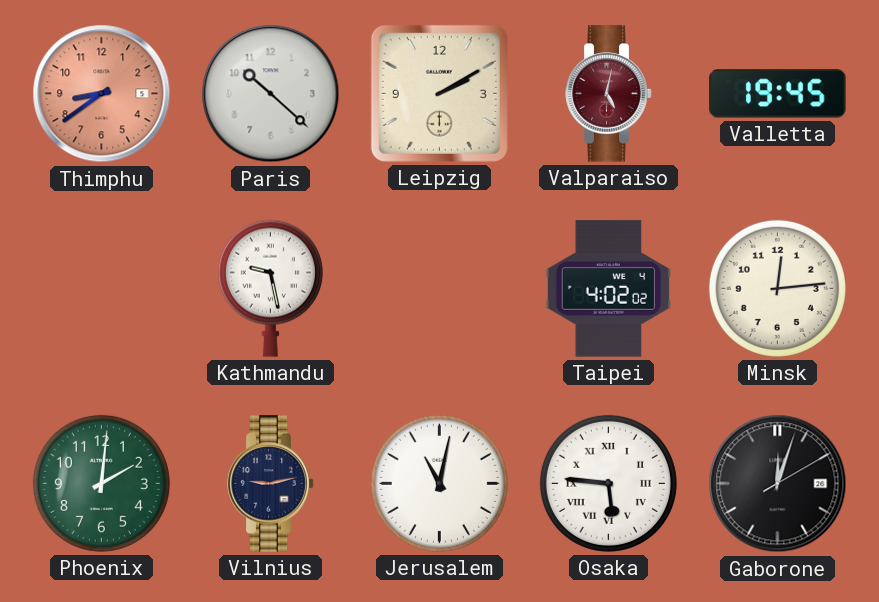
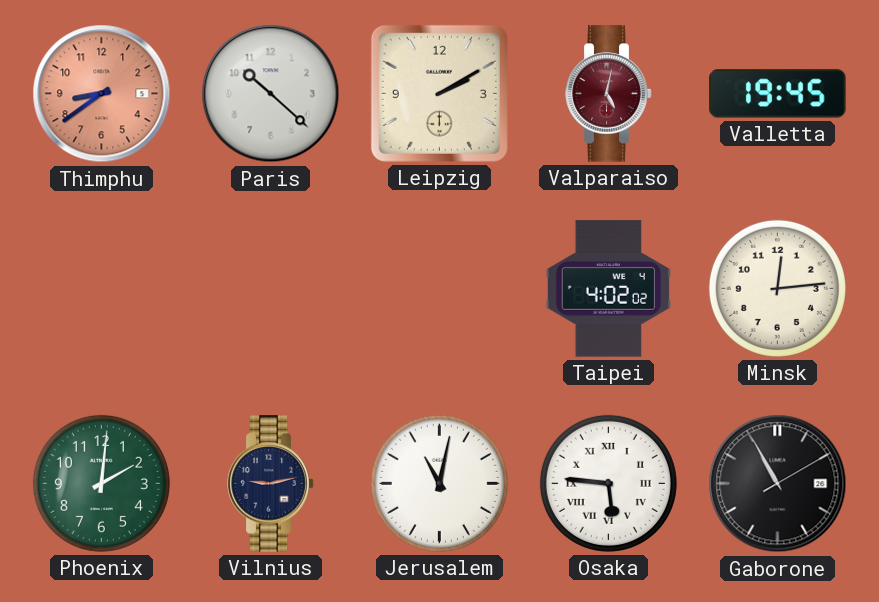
Kathmandu: 9:28 -> none (270, 288)
Gaborone: 12:03 -> 10:55 (778, 484)
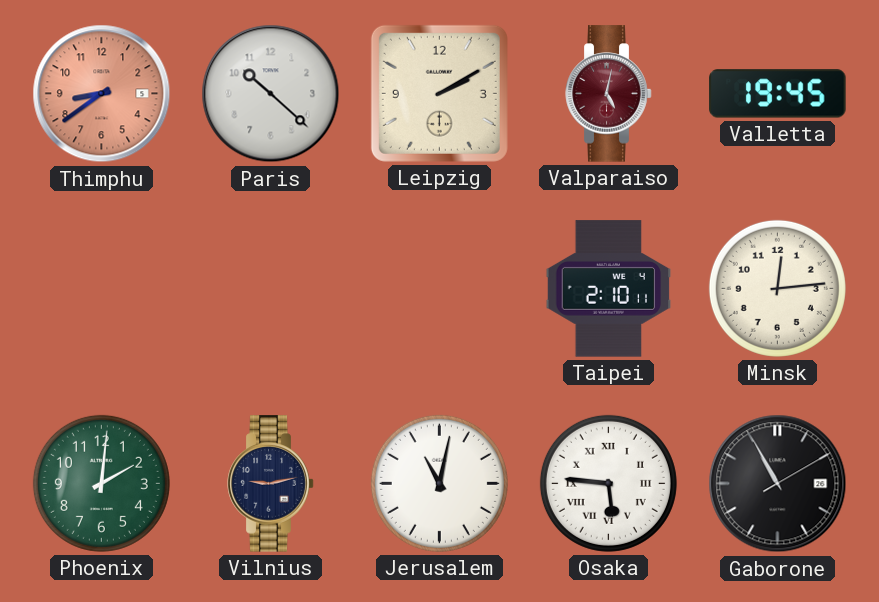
Taipei: 4:02 -> 2:10 (609, 289)
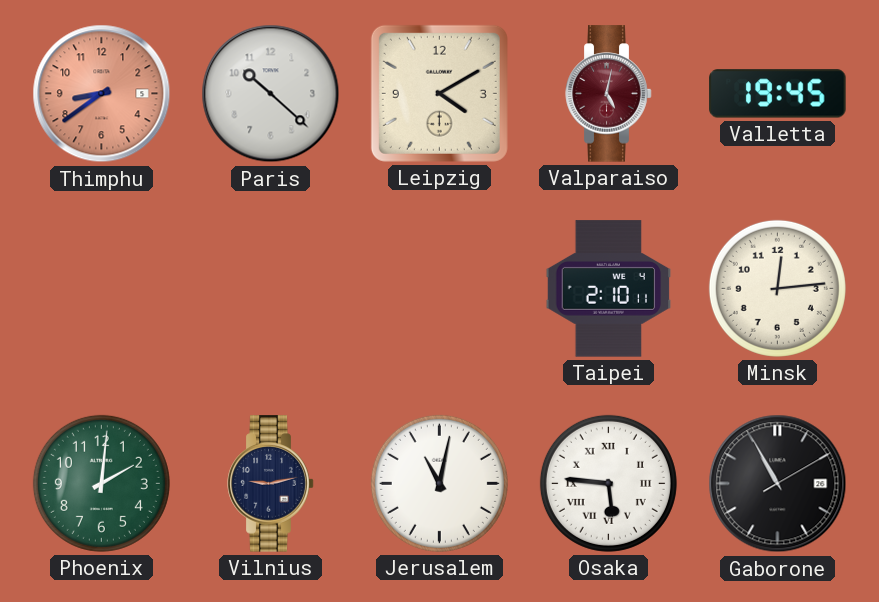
Leipzig: 2:10 -> 4:10 (439, 93)
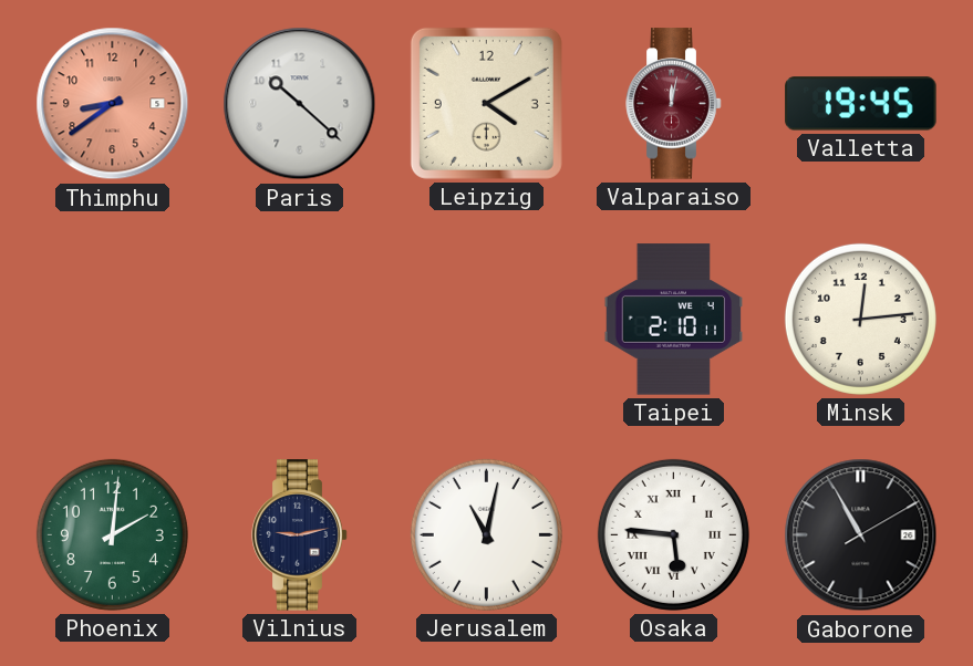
Valparaiso: 5:02 -> 12:02 (674, 104)
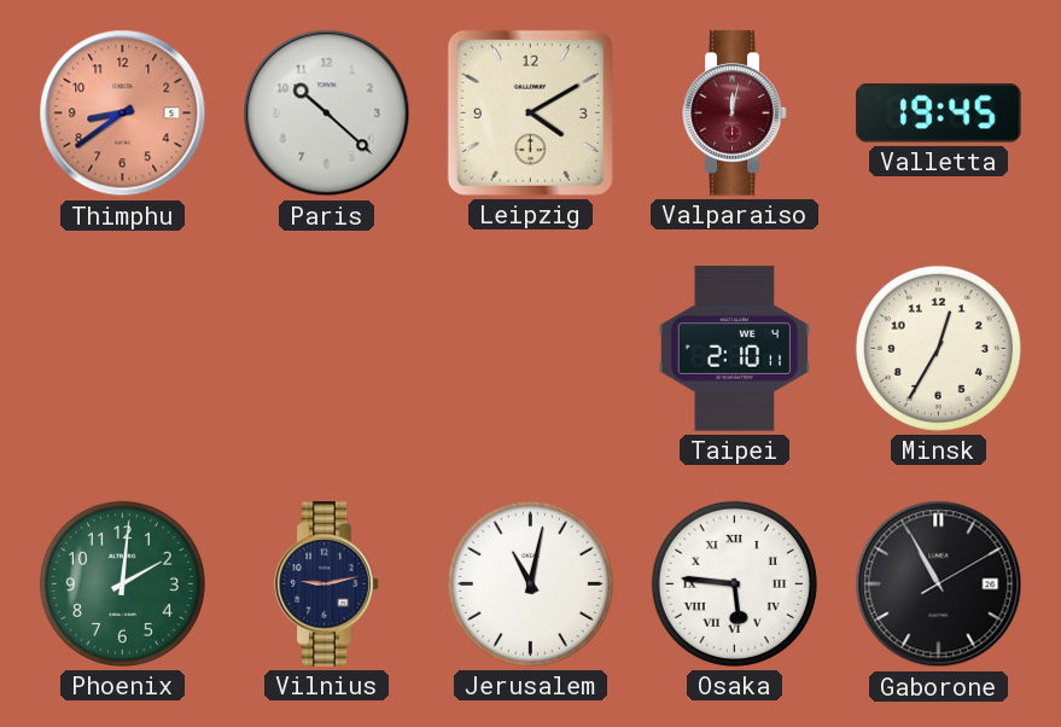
Minsk: 12:14 -> 12:35 (938, 348)
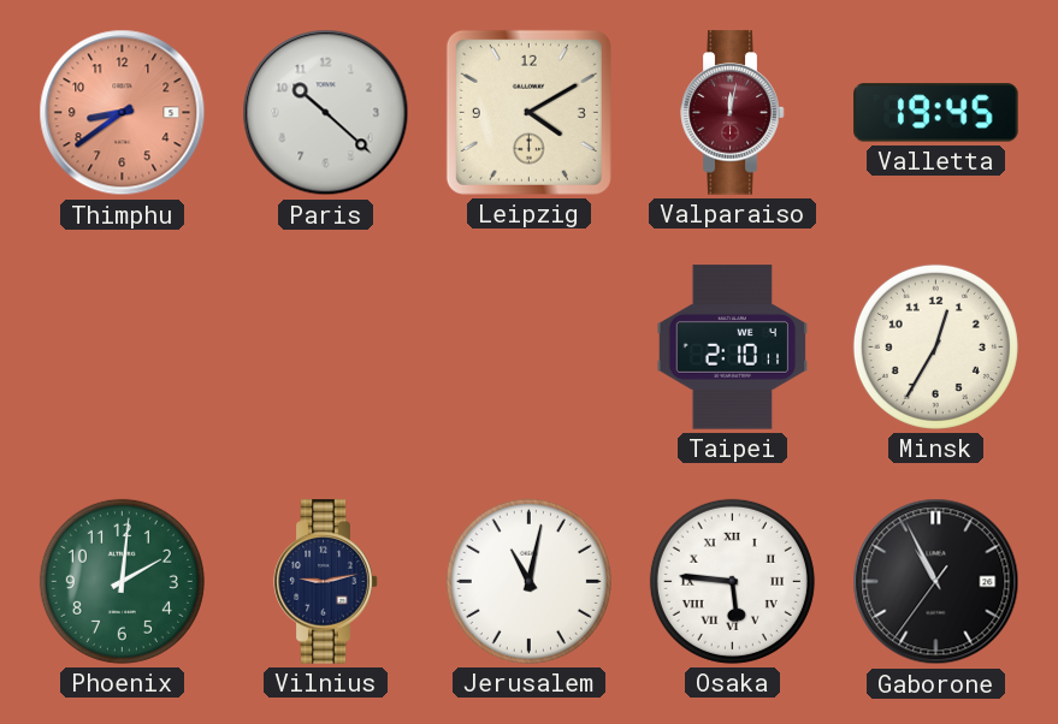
Gaborone: 10:55:10 -> 10:55:36 (936, 582)
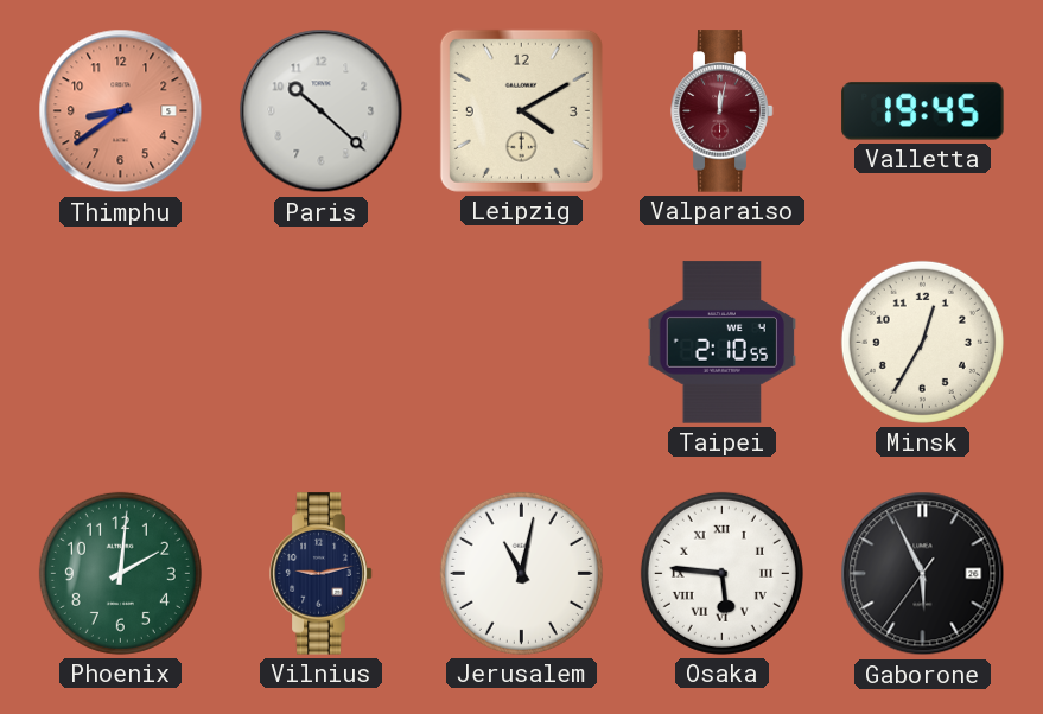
Taipei: 2:10:11 -> 2:10:55 (723, 343)
Gaborone: 10:55 -> 5:55 (923, 574)
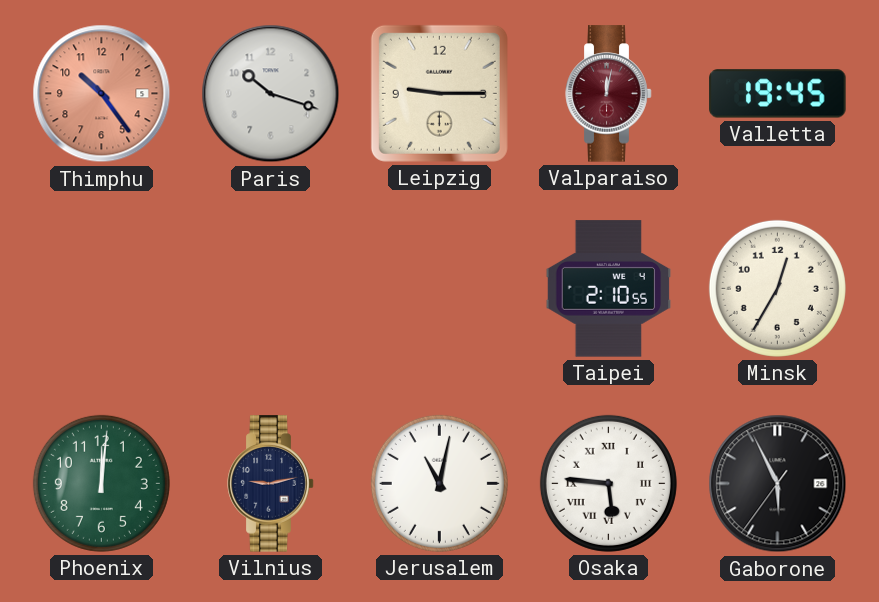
Thimphu: 8:39 -> 10:24 (102, 94)
Paris: 10:22 -> 10:18 (271, 94)
Leipzig: 4:10 -> 9:15 (439, 93)
Phoenix: 2:01 -> 12:01 (101, 483)
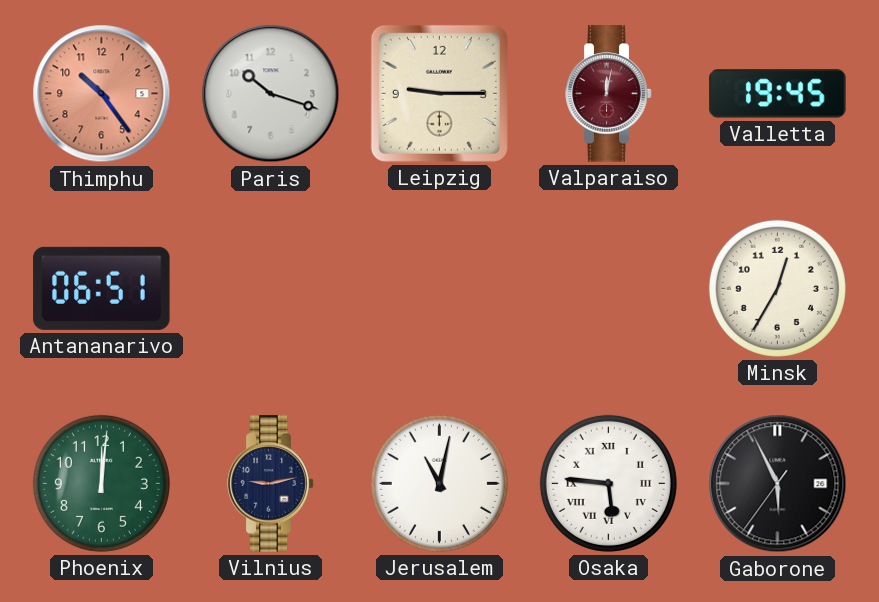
Antananarivo: none -> 06:51 (102, 288)
Taipei: 2:10 -> none (609, 289)
